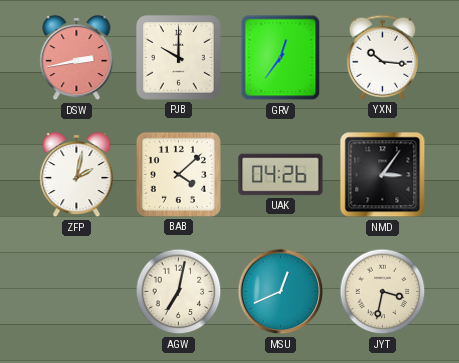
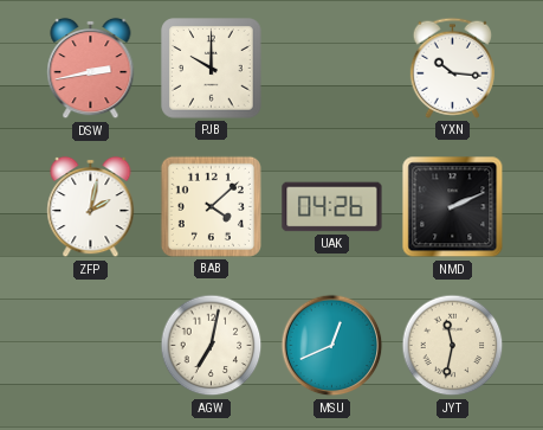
GRV: 12:36 -> none (281, 58)
NMD: 3:06 -> 2:11 (453, 207)
JYT: 3:32 -> 11:32 (453, 346)
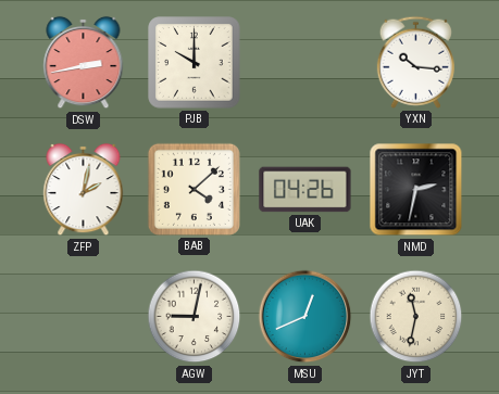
NMD: 2:11 -> 2:32 (416, 190)
AGW: 7:02 -> 9:02 (195, 317)
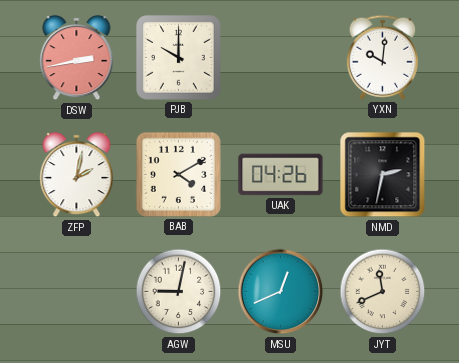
YXN: 10:16 -> 10:01 (382, 57)
BAB: 4:08 -> 4:10 (178, 174)
JYT: 11:32 -> 11:41 (383, 292)
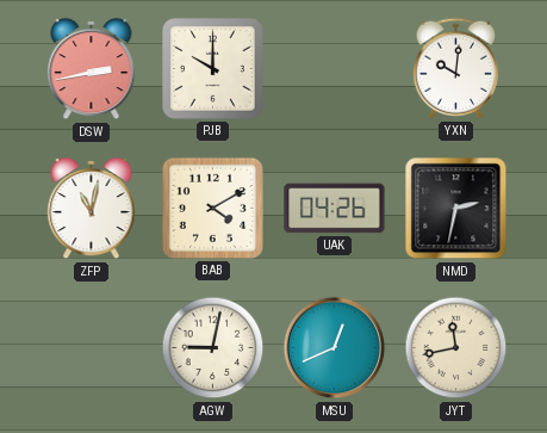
ZFP: 2:02 -> 11:02 (92, 209)
JYT: 11:41 -> 11:43 (456, 348)
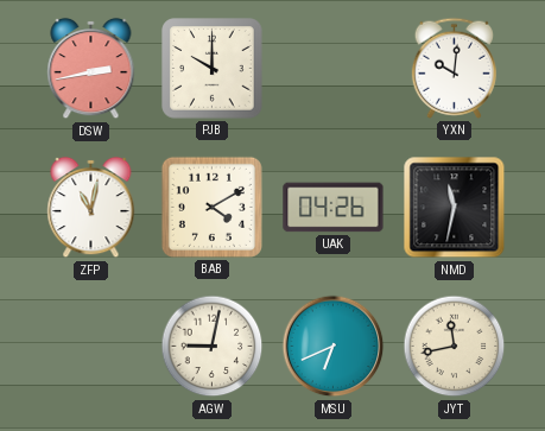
NMD: 2:32 -> 11:32 (455, 208)
MSU: 12:41 -> 6:41 (334, 347)
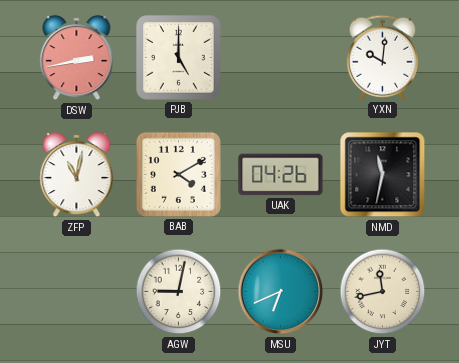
PJB: 10:00 -> 5:00 (179, 58)
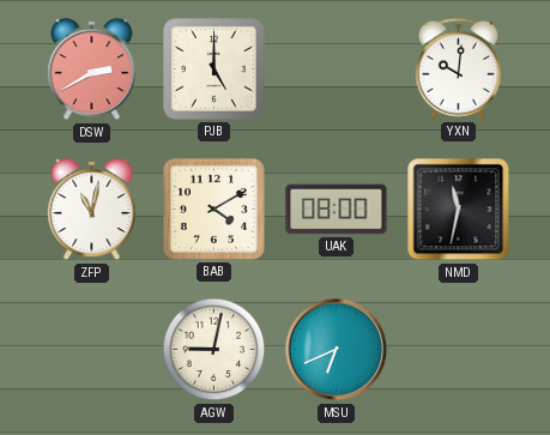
DSW: 2:43 -> 2:40 (92, 70)
UAK: 04:26 -> 08:00 (337, 210)
JYT: 11:43 -> none (383, 292)
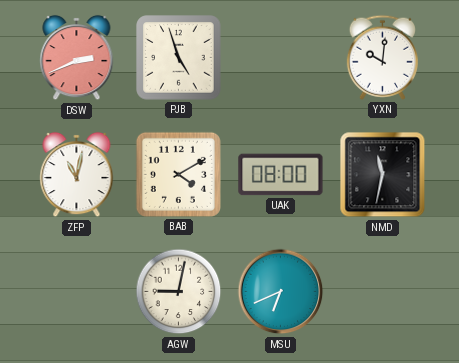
DSW: 2:40 -> 2:41 (77, 58)
PJB: 5:00 -> 4:57 (179, 58)
